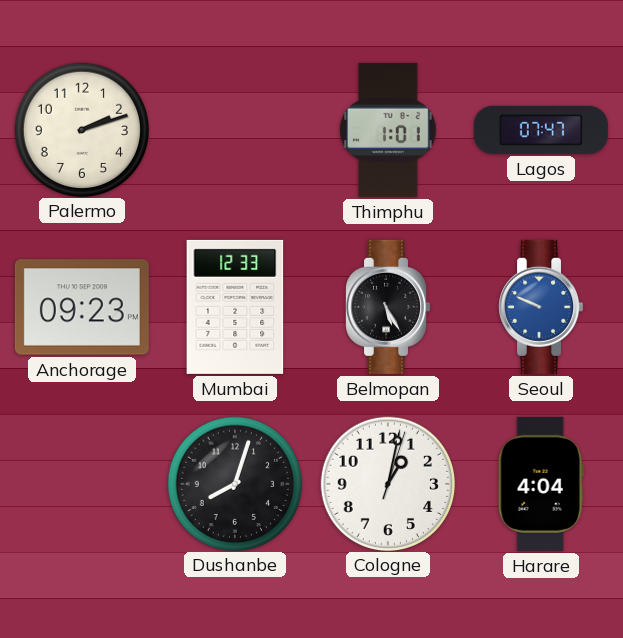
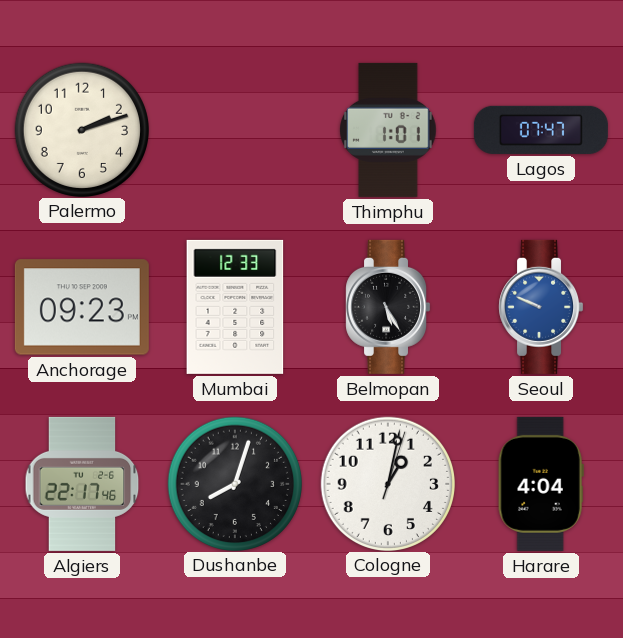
Algiers: none -> 22:17 (82, 484)
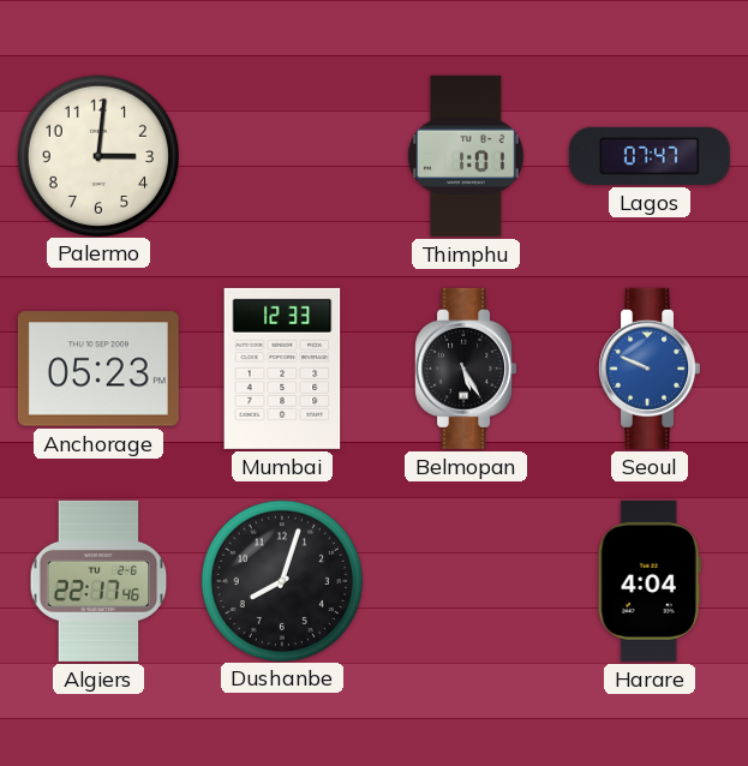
Palermo: 2:12 -> 3:01 (97, 155)
Anchorage: 09:23 -> 05:23 (98, 369)
Cologne: 1:02 -> none (387, 483)
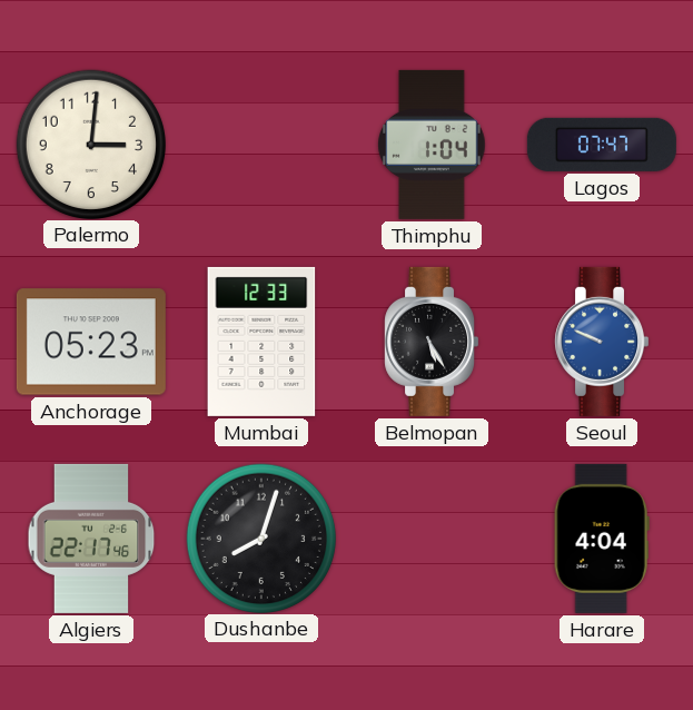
Thimphu: 1:01 -> 1:04 (432, 145)
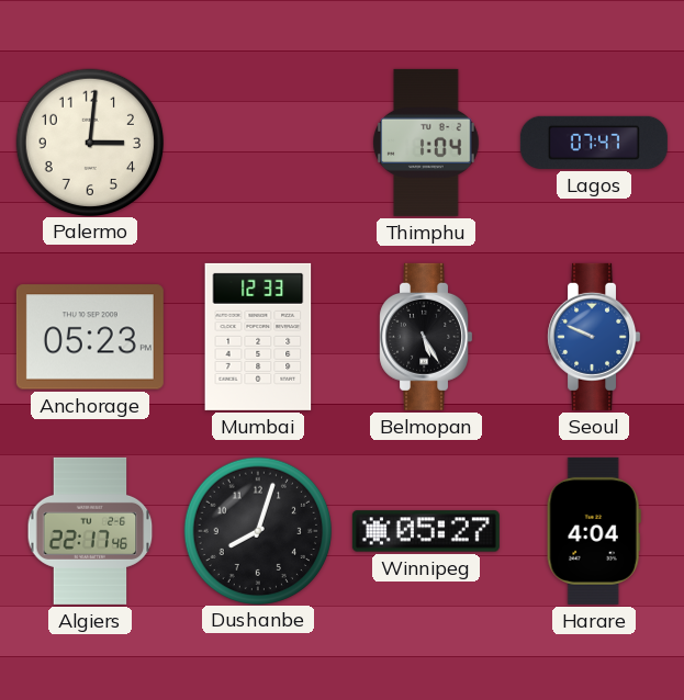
Winnipeg: none -> 05:27 (426, 531)
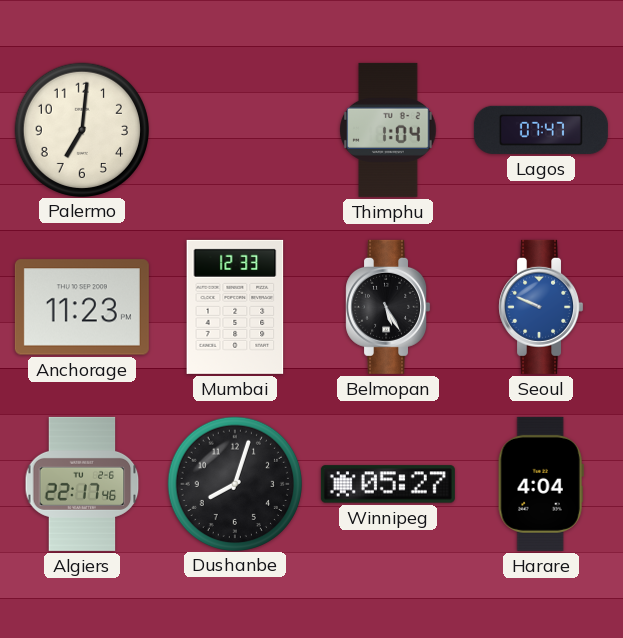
Palermo: 3:01 -> 7:01 (81, 129)
Anchorage: 05:23 -> 11:23 (82, 307)
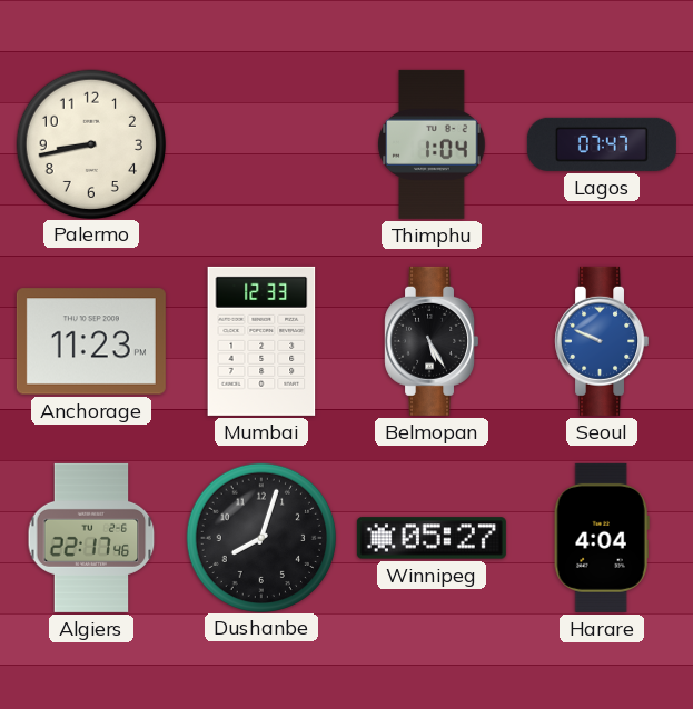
Palermo: 7:01 -> 8:43 (90, 143)
